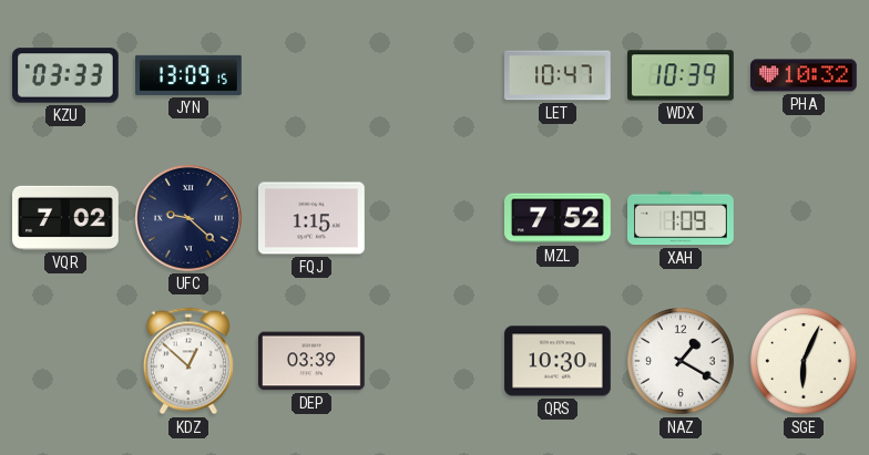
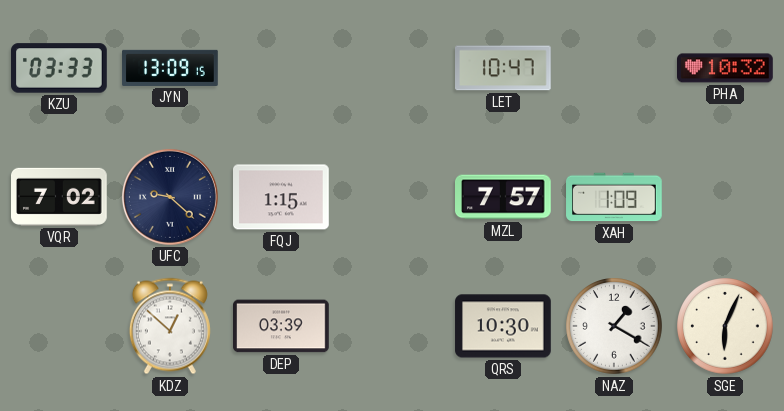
WDX: 10:39 -> none (682, 75)
MZL: 7:52 -> 7:57 (504, 197)
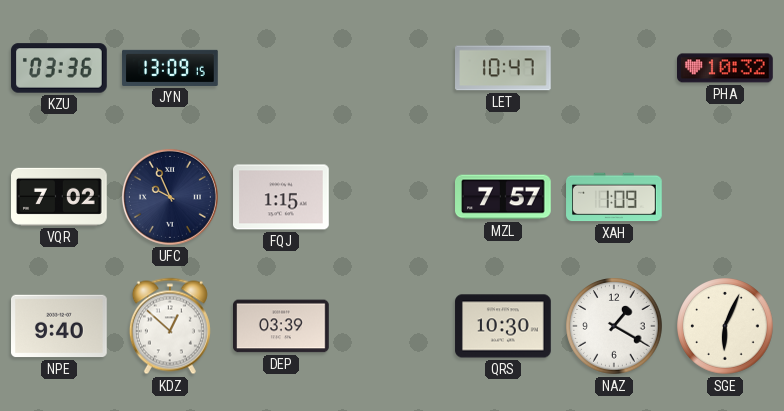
KZU: 03:33 -> 03:36 (60, 68)
UFC: 9:22 -> 9:56 (170, 197)
NPE: none -> 9:40 (60, 326)
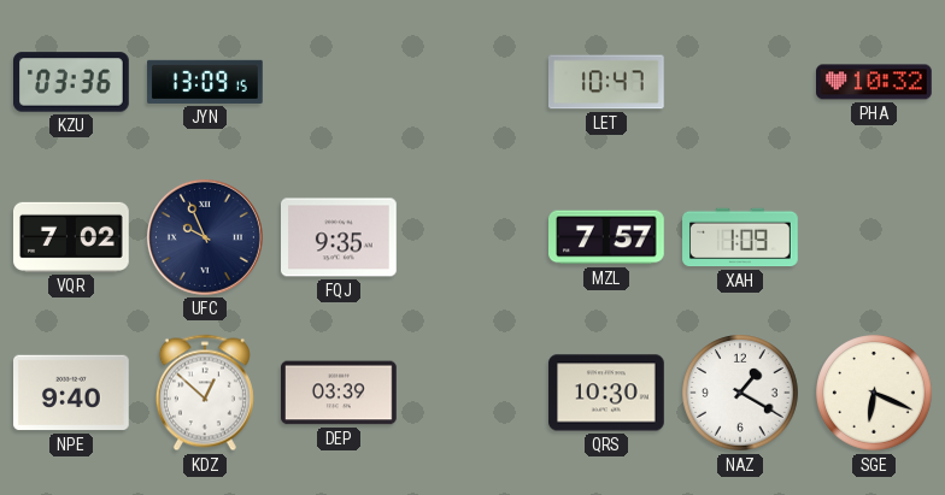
FQJ: 1:15 -> 9:35 (340, 237)
SGE: 6:04 -> 6:19 (874, 393)
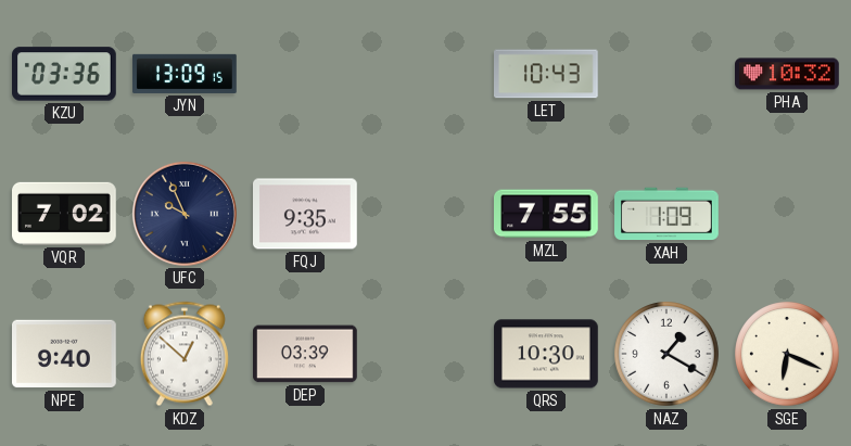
LET: 10:47 -> 10:43 (547, 74)
MZL: 7:57 -> 7:55 (547, 214)
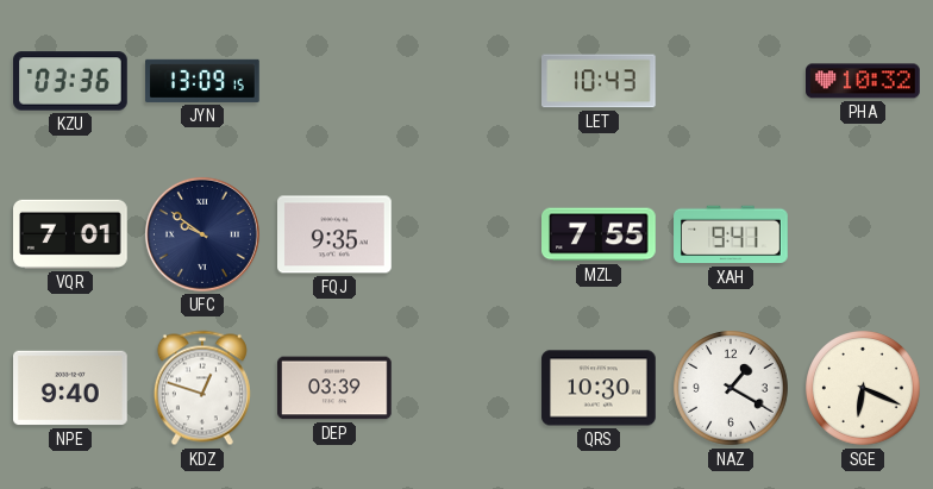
VQR: 7:02 -> 7:01 (71, 234)
UFC: 9:56 -> 9:51 (202, 234)
XAH: 1:09 -> 9:41 (731, 234)
KDZ: 12:52 -> 12:48 (202, 388)
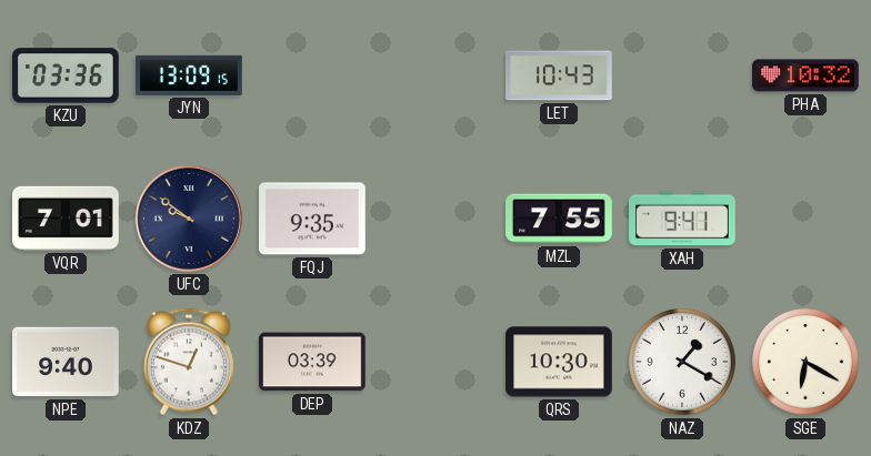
SGE: 6:19 -> 6:20 (805, 362)
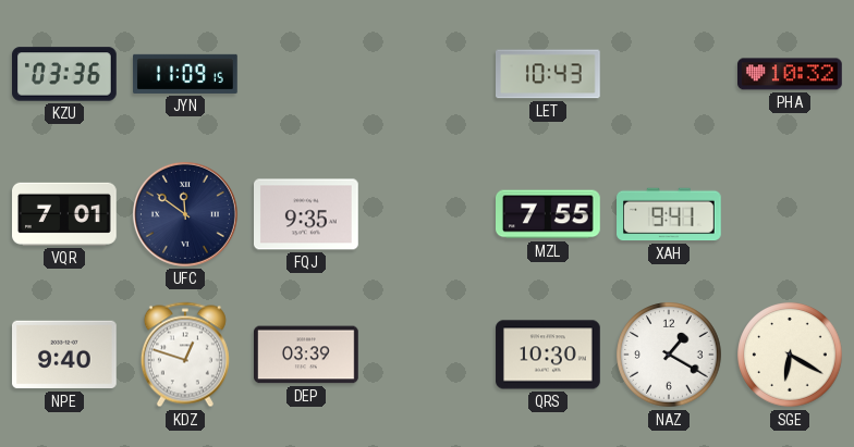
JYN: 13:09 -> 11:09 (185, 74)
UFC: 9:51 -> 11:51 (185, 214)
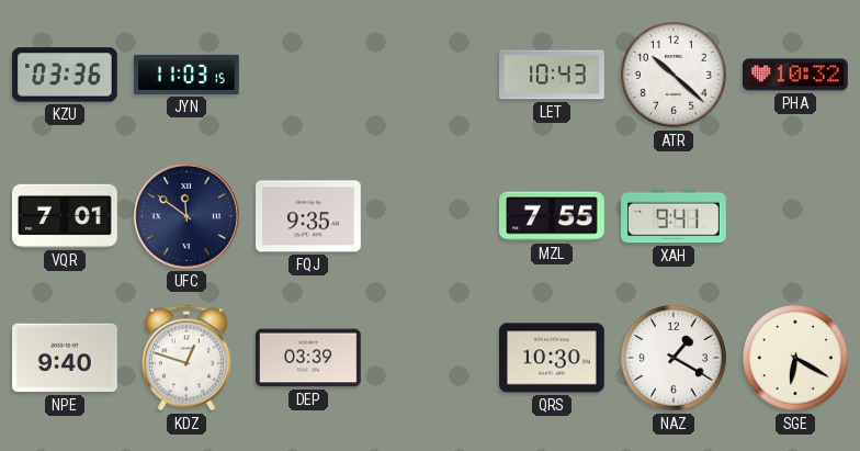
JYN: 11:09 -> 11:03 (186, 75)
ATR: none -> 10:22 (674, 75)
